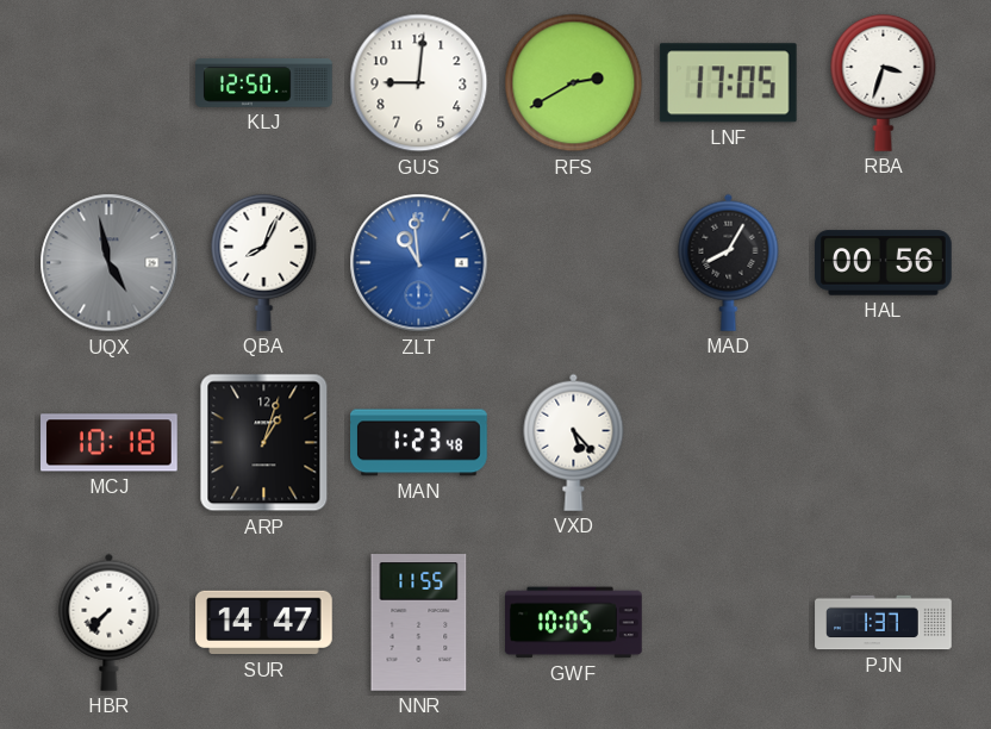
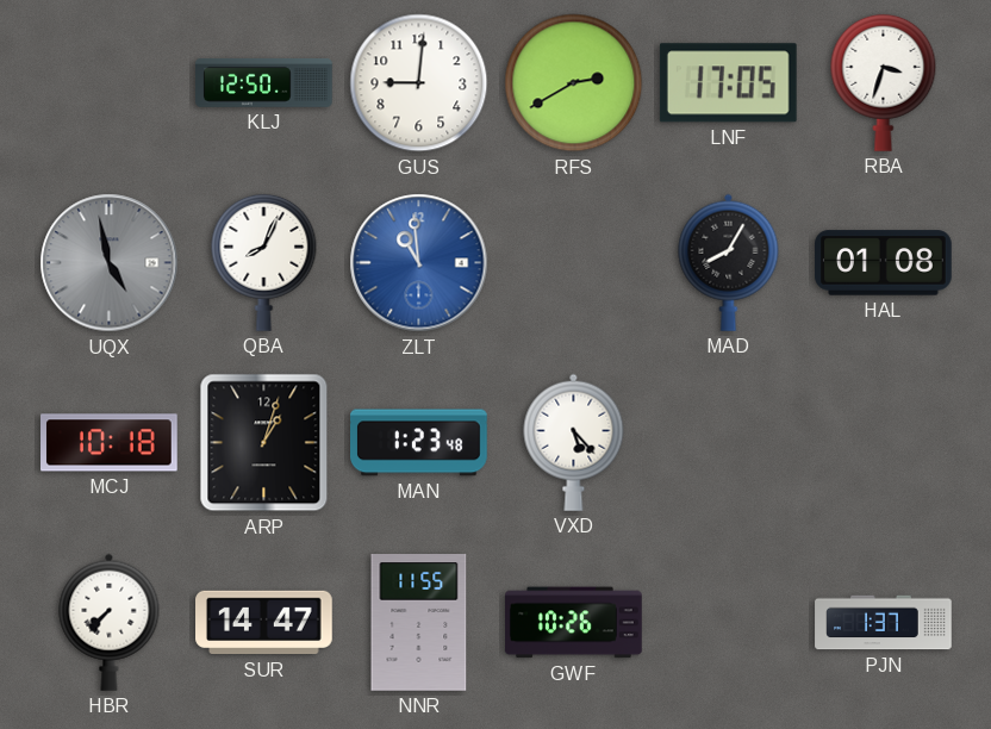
HAL: 00:56 -> 01:08 (884, 263)
GWF: 10:05 -> 10:26 (574, 623)
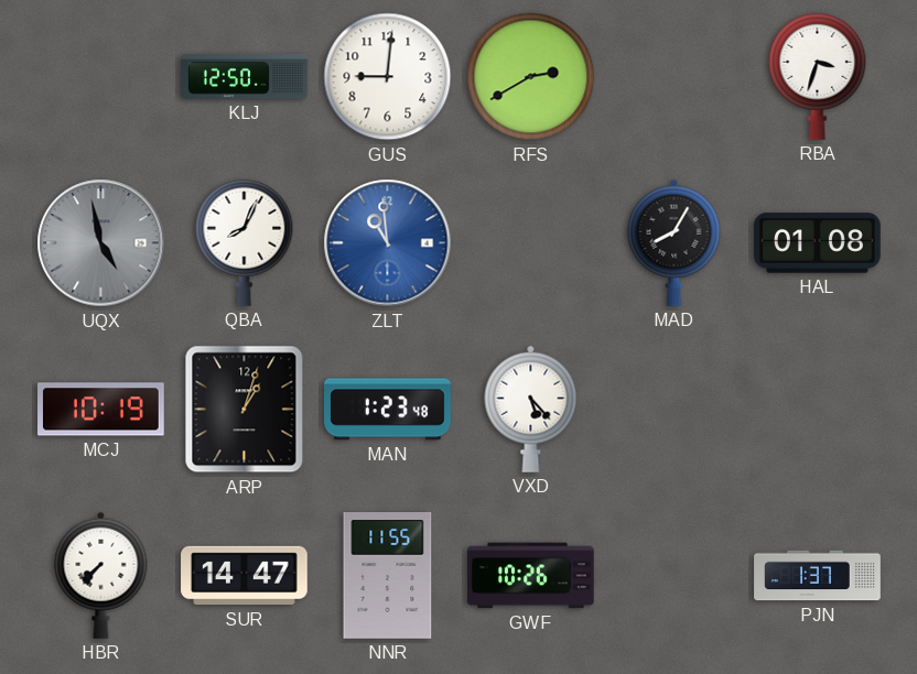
LNF: 17:05 -> none (728, 83)
MCJ: 10:18 -> 10:19 (101, 410)
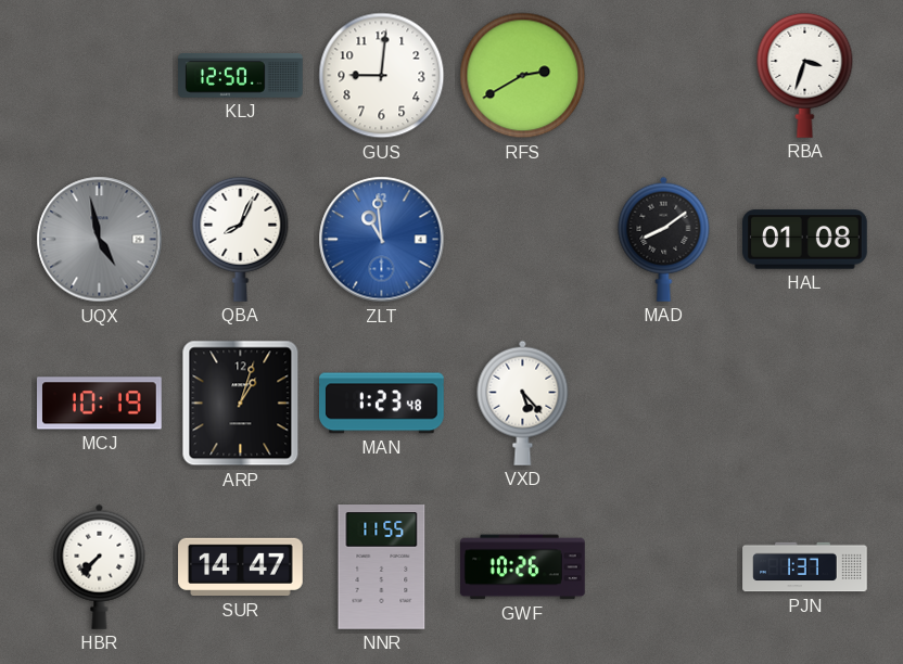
MAD: 8:05 -> 8:09 (664, 239)
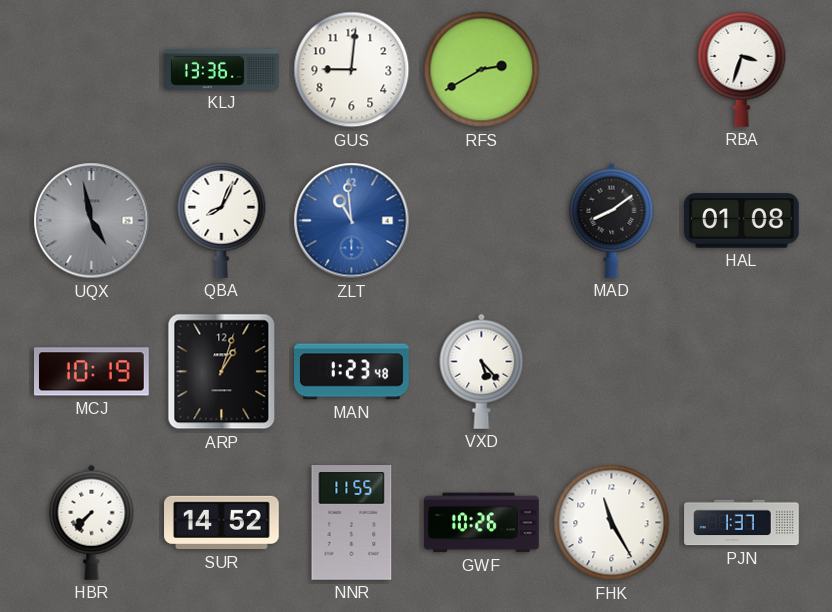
KLJ: 12:50 -> 13:36 (222, 69)
SUR: 14:47 -> 14:52 (222, 523)
FHK: none -> 11:25 (612, 523)
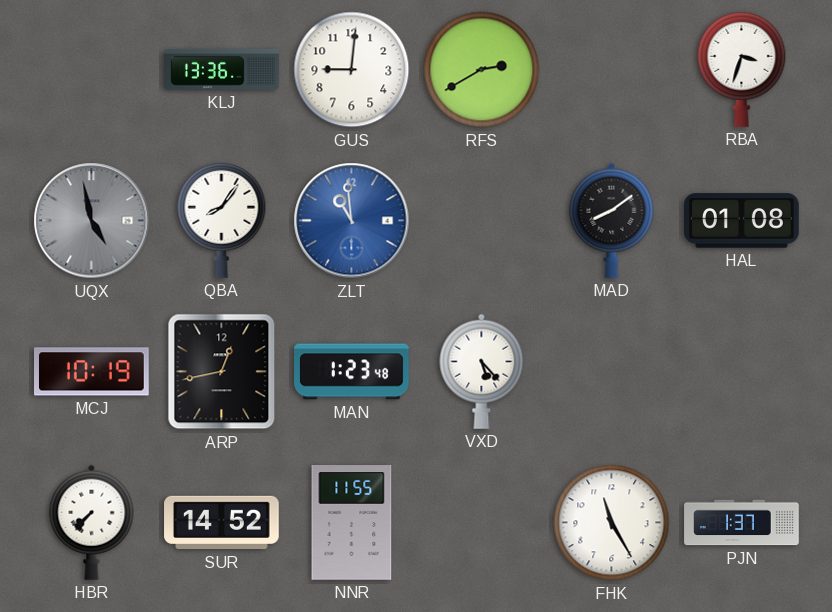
QBA: 8:04 -> 8:06 (222, 220)
ARP: 1:03 -> 12:43 (222, 372)
GWF: 10:26 -> none (482, 523)
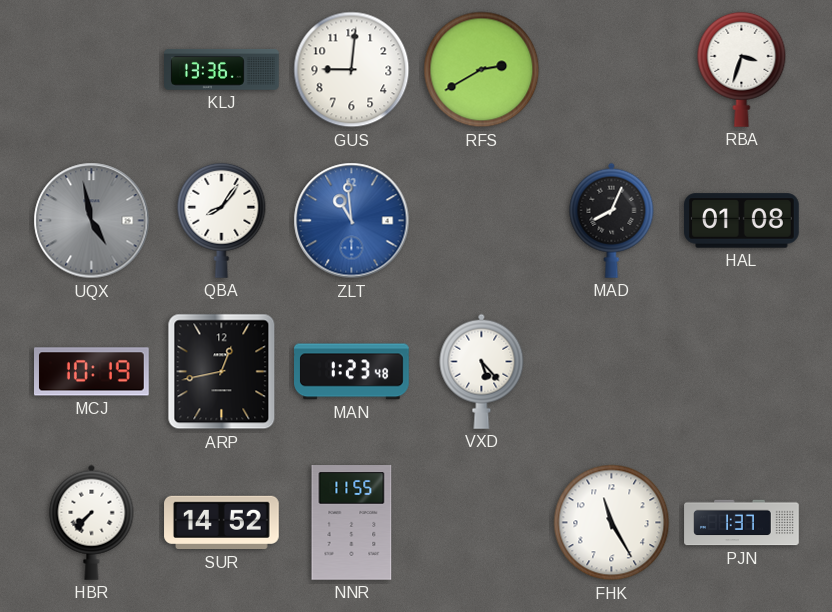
MAD: 8:09 -> 8:04 (612, 220)
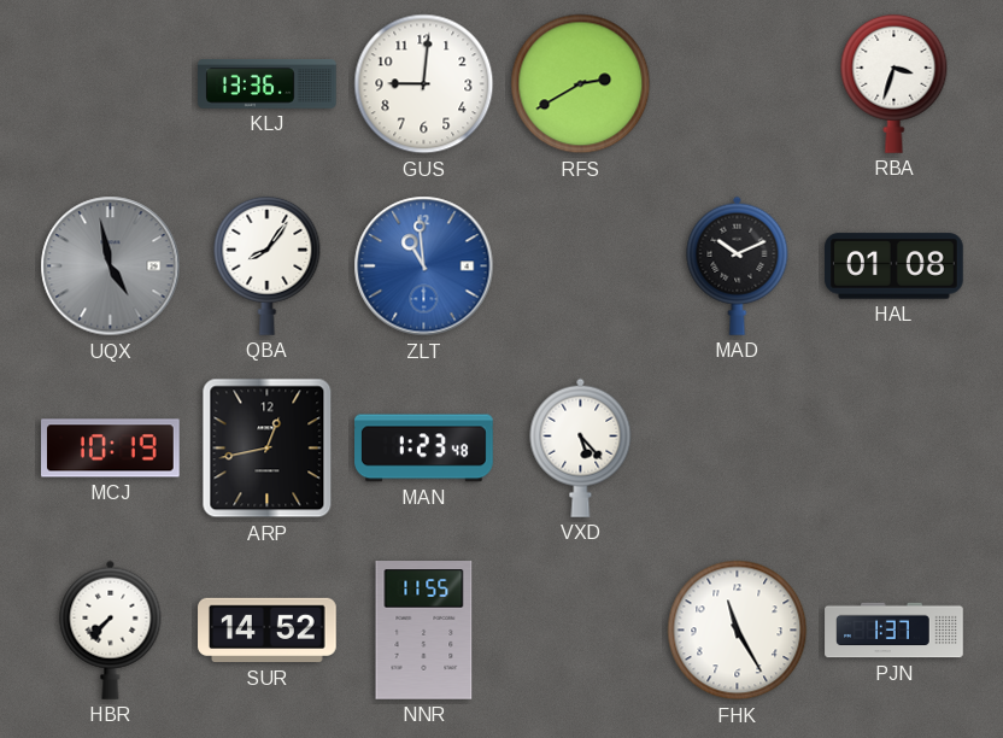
MAD: 8:04 -> 10:11 (738, 265)
